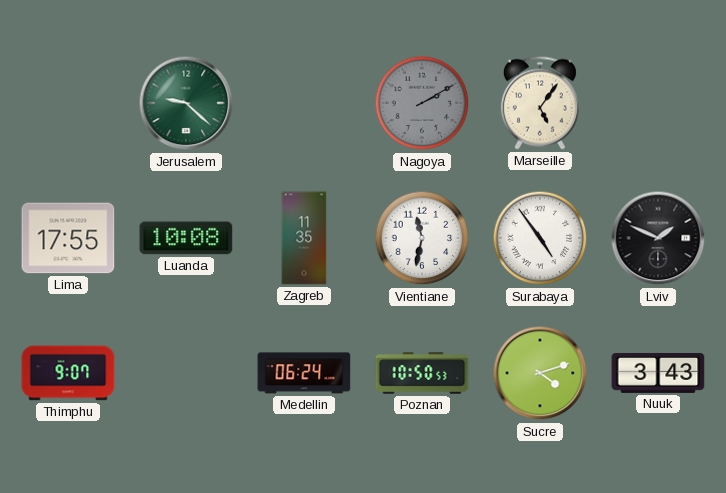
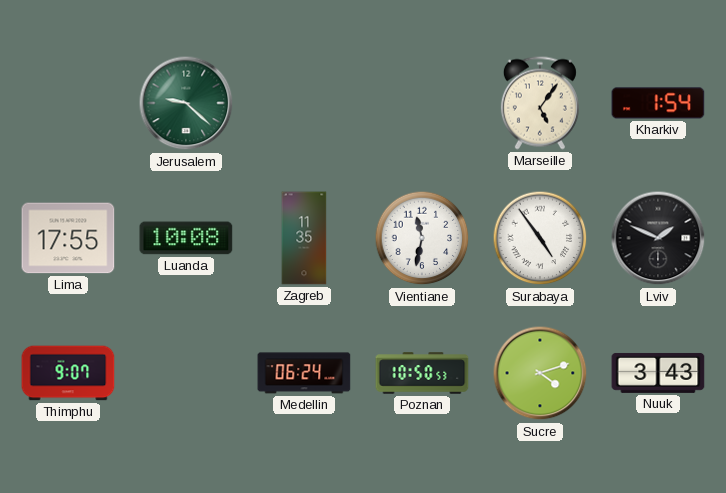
Nagoya: 2:10 -> none (422, 103)
Kharkiv: none -> 1:54 (658, 103)
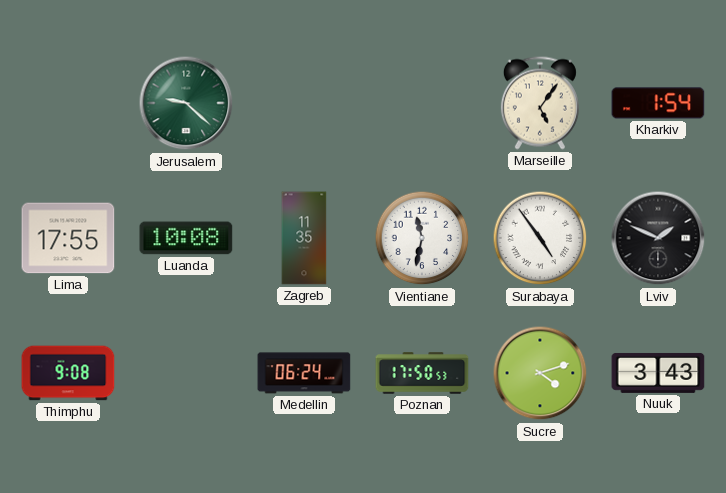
Thimphu: 9:07 -> 9:08 (68, 373)
Poznan: 10:50 -> 17:50 (422, 373)
